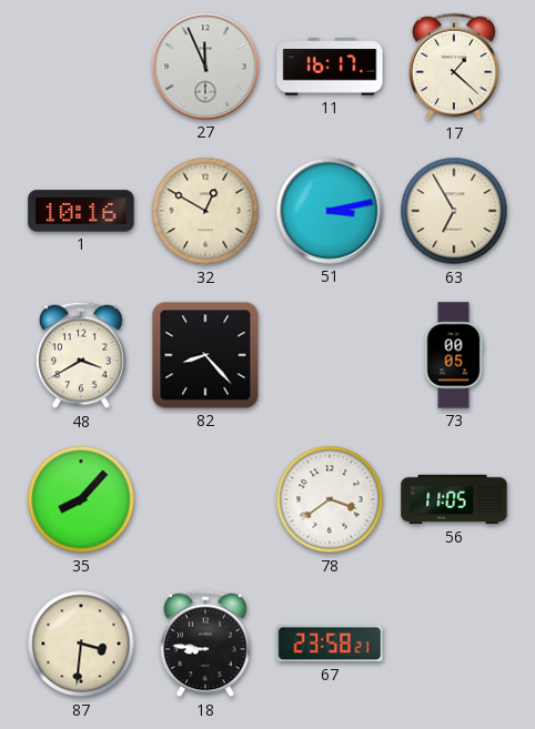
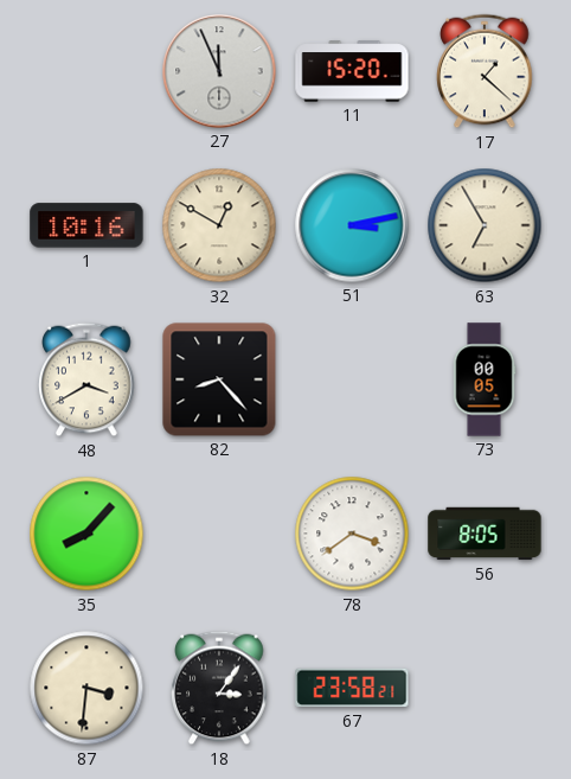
11: 16:17 -> 15:20 (352, 71)
56: 11:05 -> 8:05 (485, 534)
18: 8:46 -> 3:06 (219, 688)
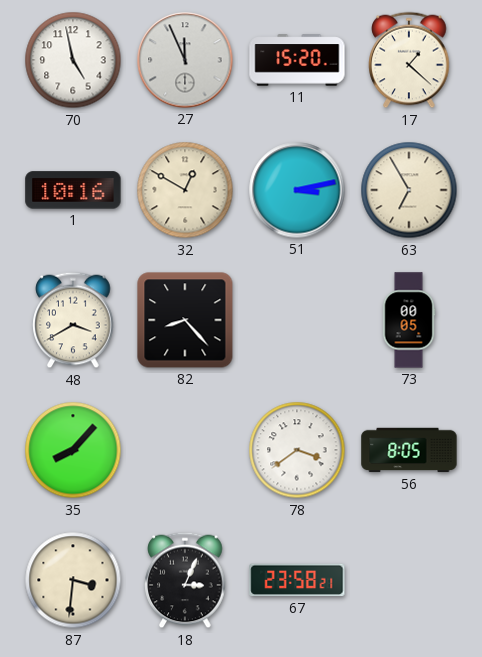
70: none -> 4:58 (73, 60)
18: 3:06 -> 3:04 (185, 580)
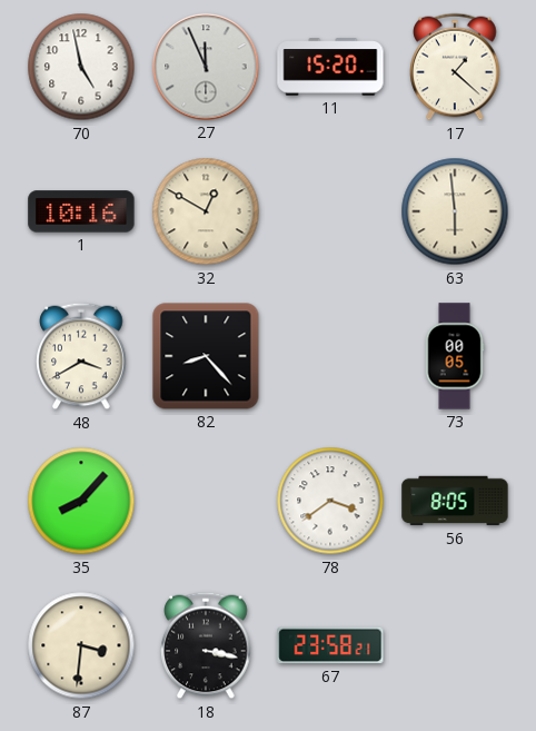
51: 3:13 -> none (297, 190)
63: 6:55 -> 5:59 (455, 211)
18: 3:04 -> 3:17 (206, 645)
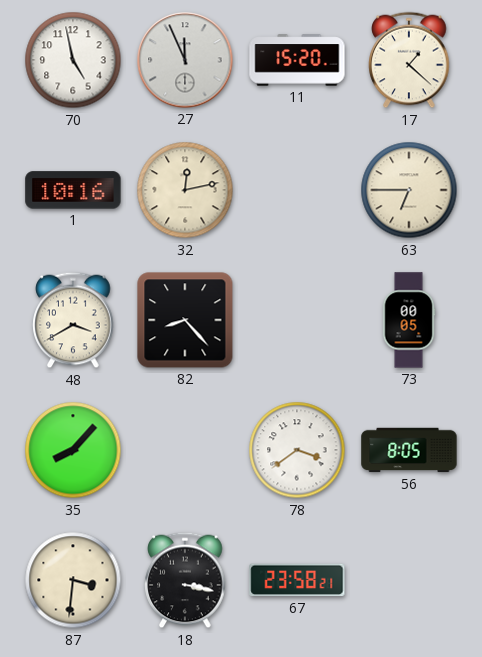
32: 12:50 -> 12:13 (185, 190)
63: 5:59 -> 6:45 (409, 190)
